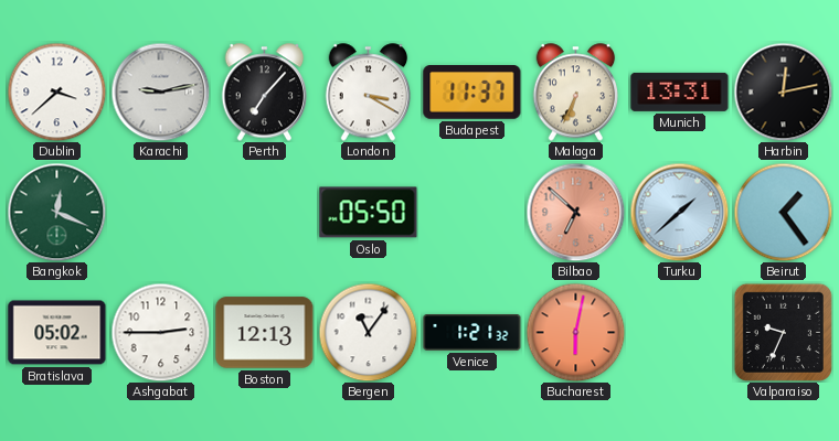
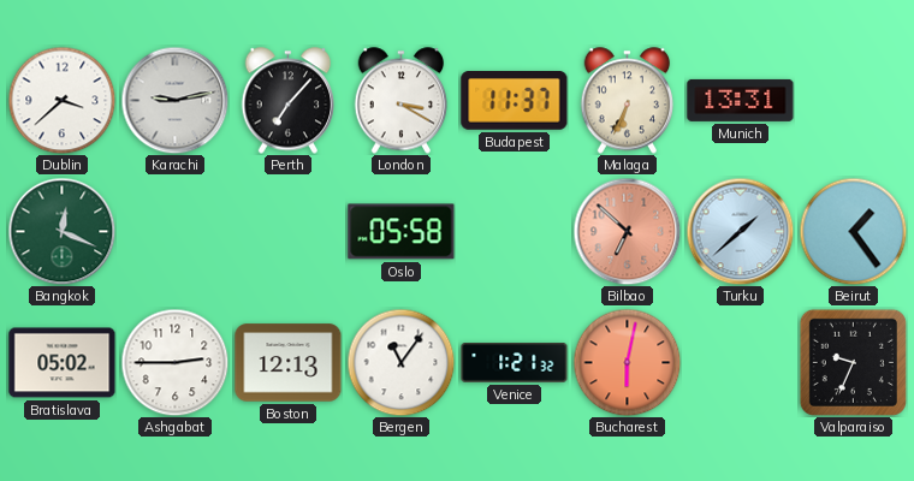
Harbin: 12:13 -> none (783, 92)
Oslo: 05:50 -> 05:58 (402, 232)
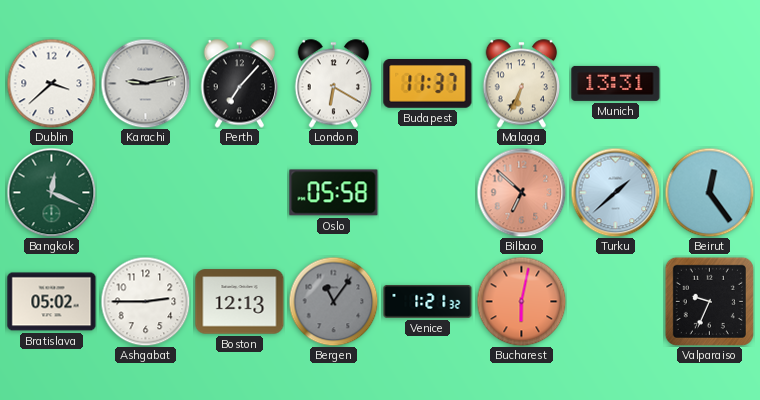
London: 3:20 -> 6:20 (334, 84)
Beirut: 1:24 -> 12:24 (709, 192)
Bergen dial: white -> grey (333, 301)
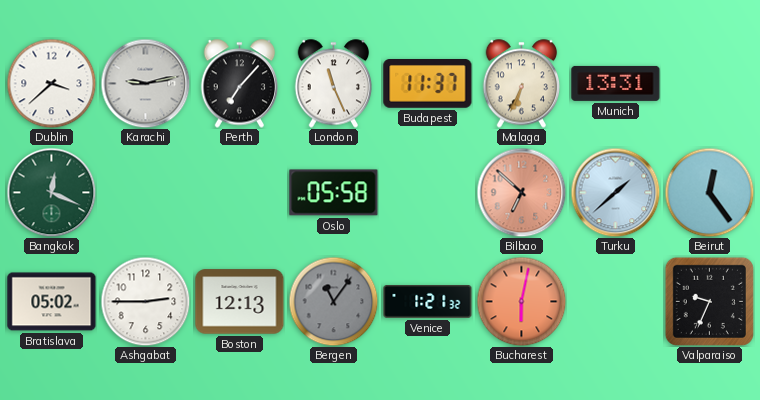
London: 6:20 -> 11:26 (334, 84)
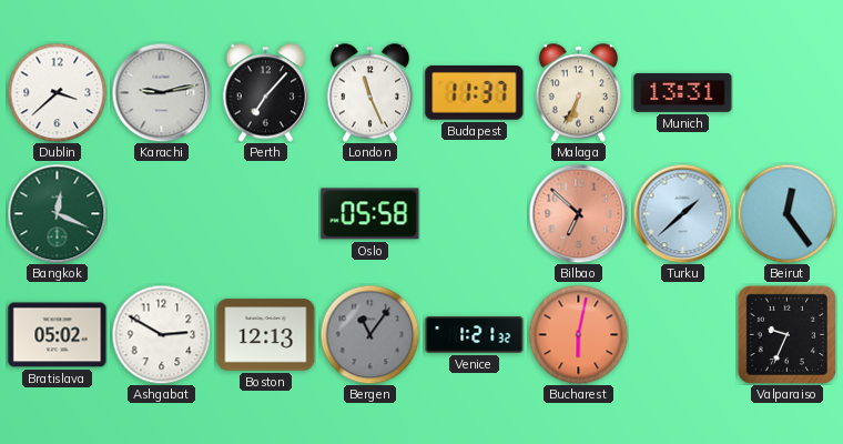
Ashgabat: 2:45 -> 2:50 (161, 334)
